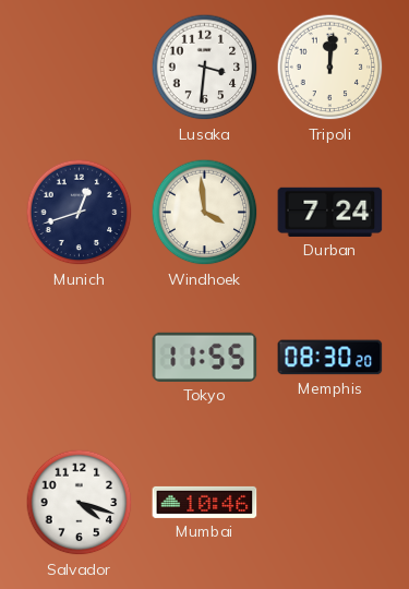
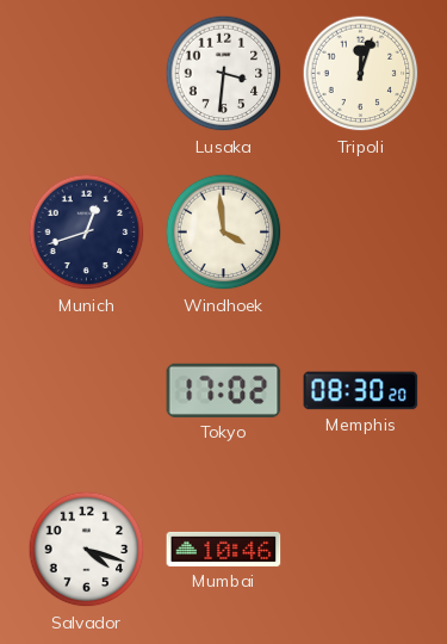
Tripoli: 12:01 -> 12:03 (361, 74)
Durban: 7:24 -> none (330, 212)
Tokyo: 11:55 -> 17:02 (224, 390)
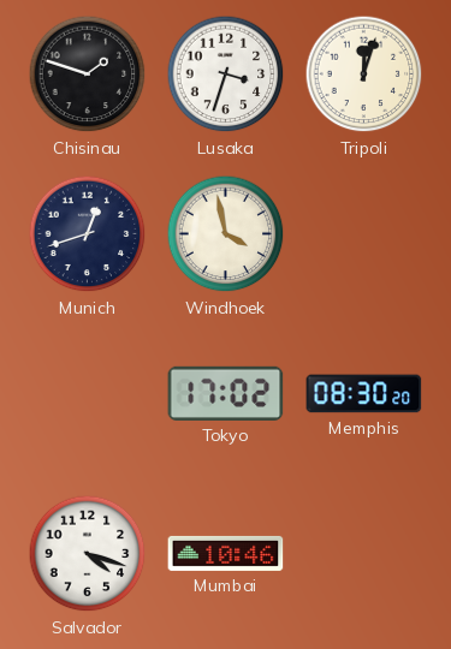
Chisinau: none -> 1:48 (88, 75)
Lusaka: 3:31 -> 3:33 (226, 75)
Windhoek: 3:59 -> 3:58 (226, 234)
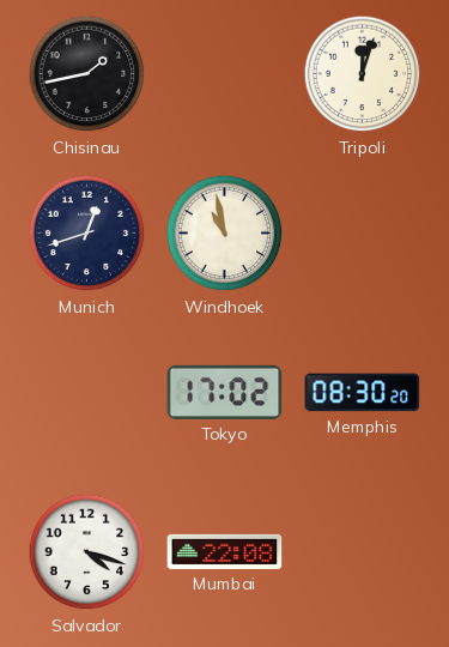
Chisinau: 1:48 -> 1:43 (87, 74)
Lusaka: 3:33 -> none (226, 75)
Windhoek: 3:58 -> 10:58 (225, 234)
Mumbai: 10:46 -> 22:08 (225, 551)
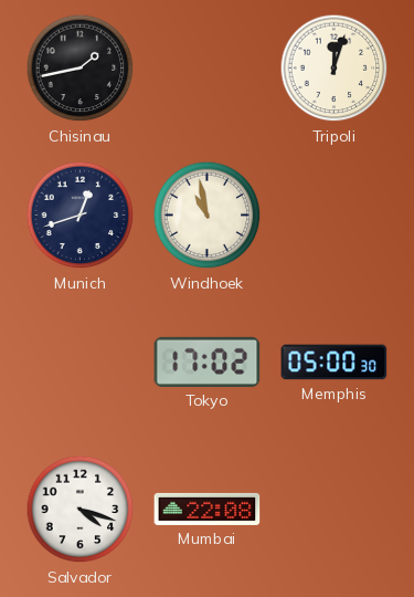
Memphis: 08:30 -> 05:00 (335, 363)
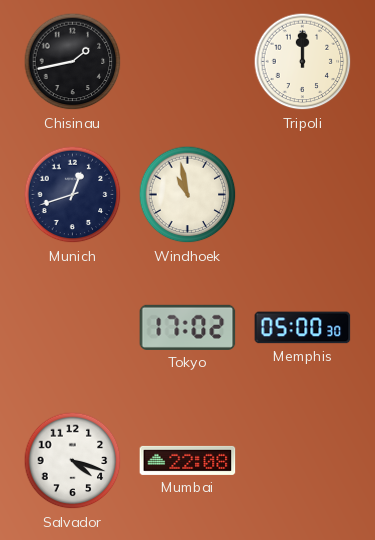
Tripoli: 12:03 -> 12:00 (303, 62)
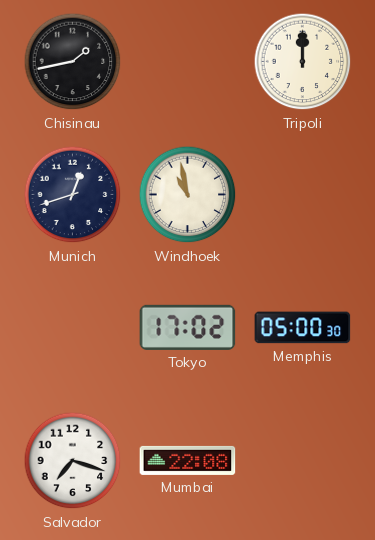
Salvador: 4:18 -> 7:18 (73, 461)
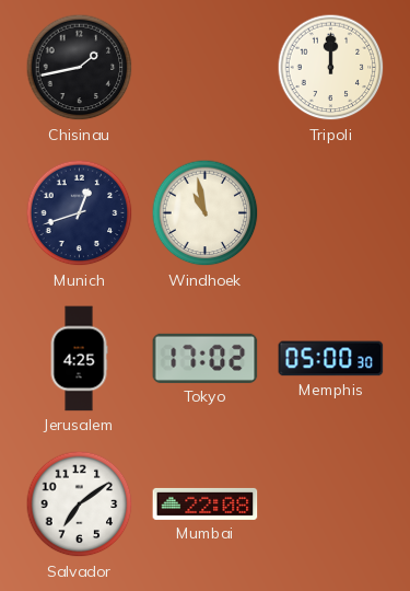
Jerusalem: none -> 4:25 (79, 359)
Salvador: 7:18 -> 7:09 (80, 505)
